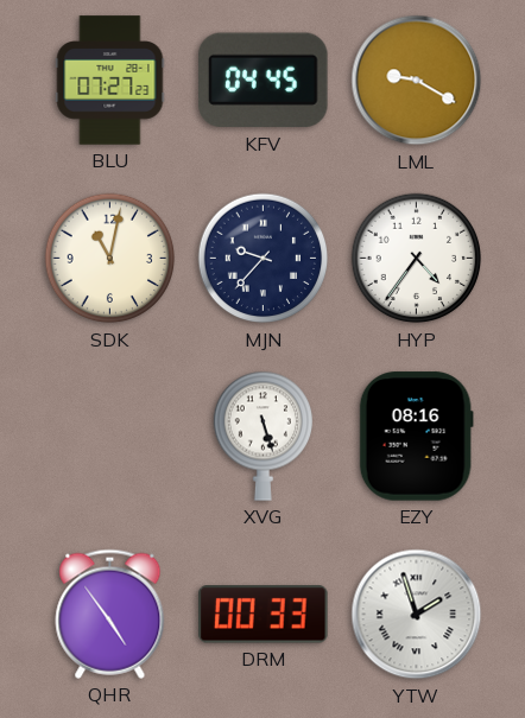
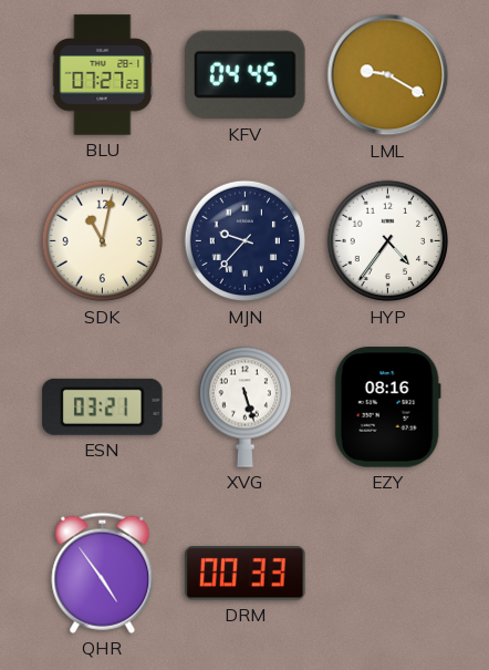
ESN: none -> 03:21 (103, 406)
YTW: 1:57 -> none (417, 615)
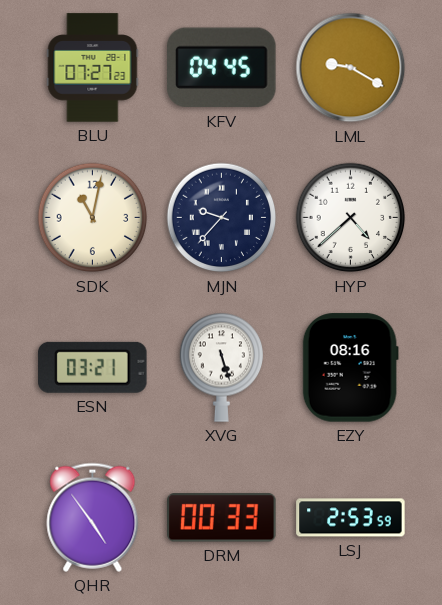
HYP: 4:36 -> 4:38 (351, 218)
LSJ: none -> 2:53 (351, 518)
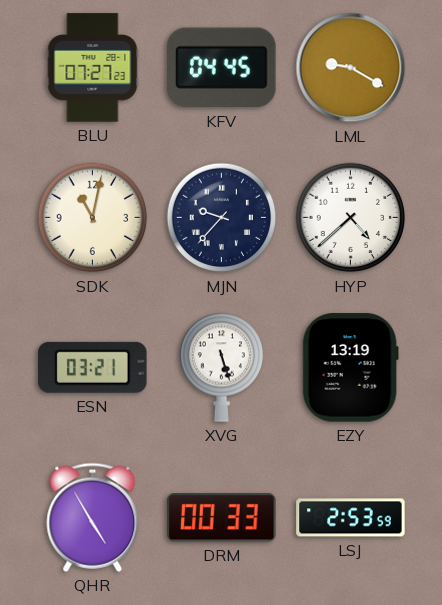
EZY: 08:16 -> 13:19 (350, 368)
QHR: 4:54 -> 4:55 (93, 517)
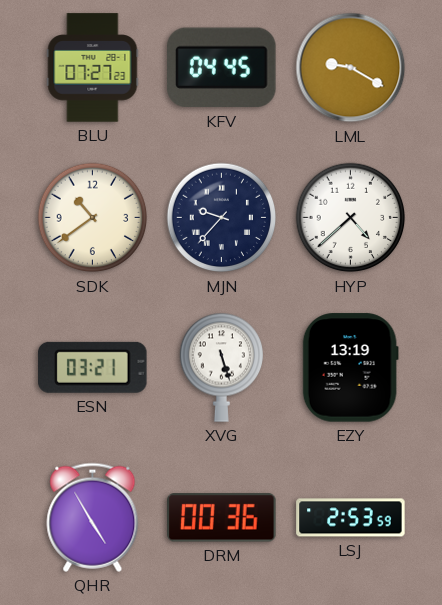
SDK: 11:02 -> 10:39 (93, 218)
DRM: 00:33 -> 00:36 (222, 518)
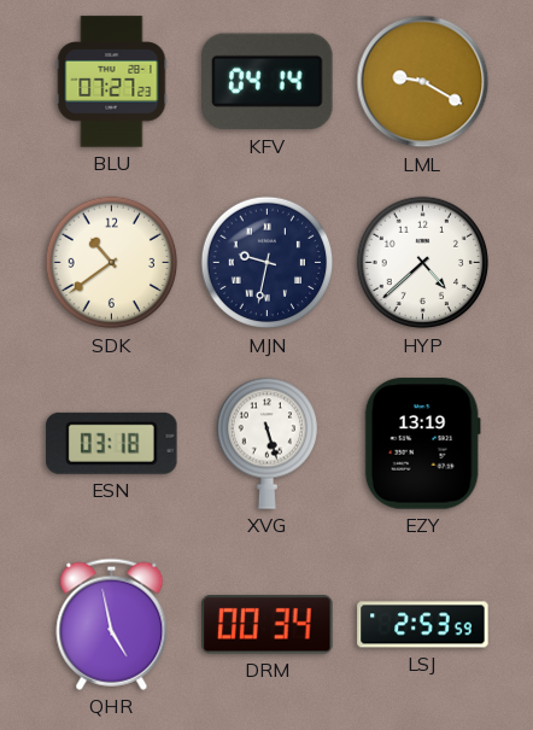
KFV: 04:45 -> 04:14 (268, 82)
MJN: 9:37 -> 9:32 (268, 263)
ESN: 03:21 -> 03:18 (112, 443)
QHR: 4:55 -> 4:58 (112, 624)
DRM: 00:36 -> 00:34 (268, 625)
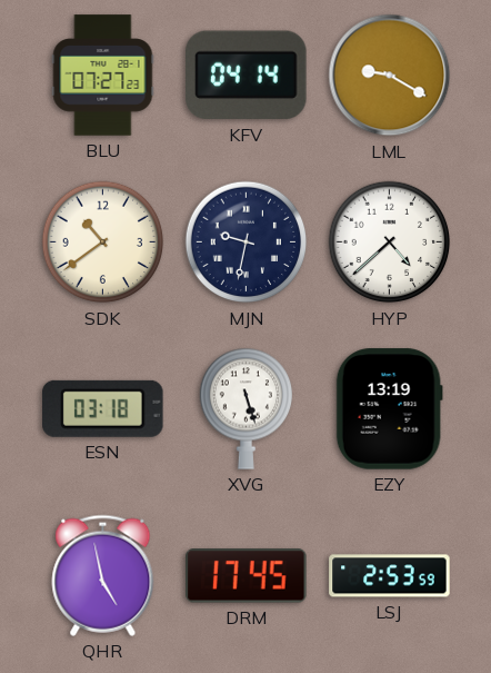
DRM: 00:34 -> 17:45 (247, 576)
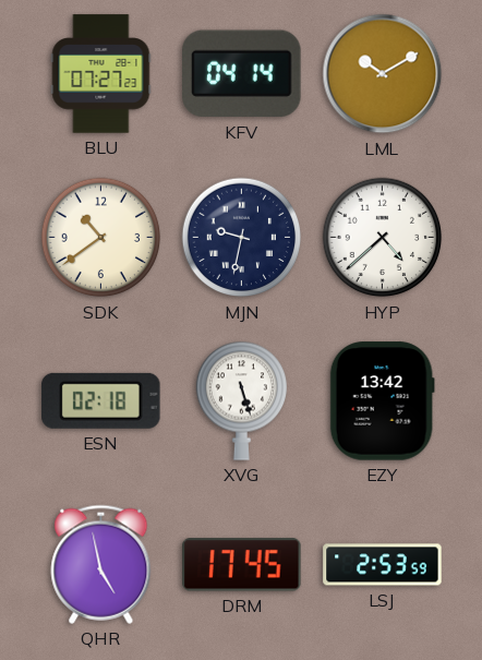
LML: 9:20 -> 10:10 (383, 74)
ESN: 03:18 -> 02:18 (101, 400)
EZY: 13:19 -> 13:42 (382, 401)
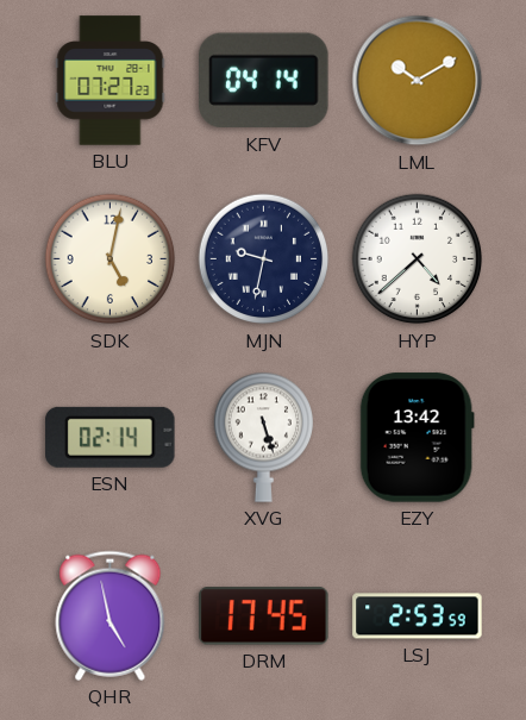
SDK: 10:39 -> 5:02 (111, 259)
ESN: 02:18 -> 02:14 (111, 437)
